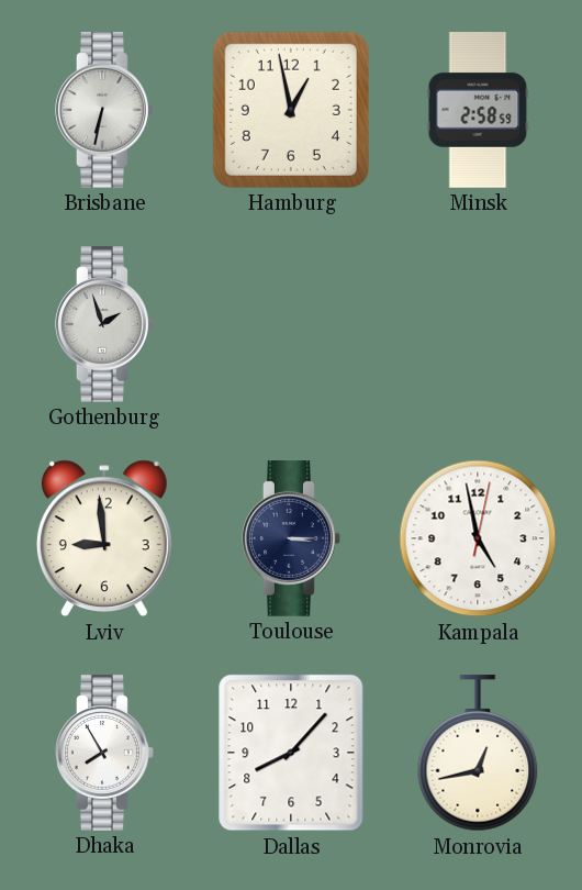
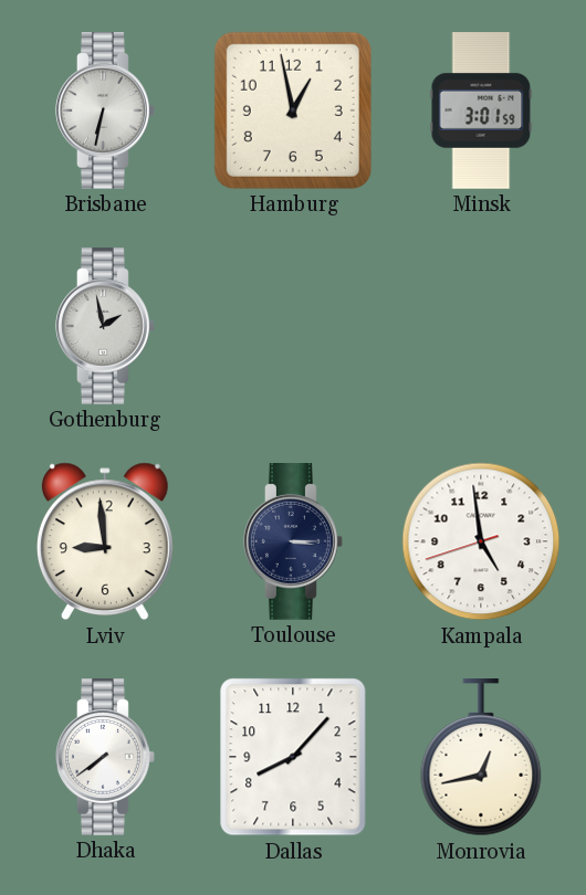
Minsk: 2:58 -> 3:01 (481, 112)
Gothenburg: 1:57 -> 1:58 (106, 327)
Kampala: 4:58:02 -> 4:58:42 (481, 541)
Dhaka: 7:55 -> 7:39 (106, 758)
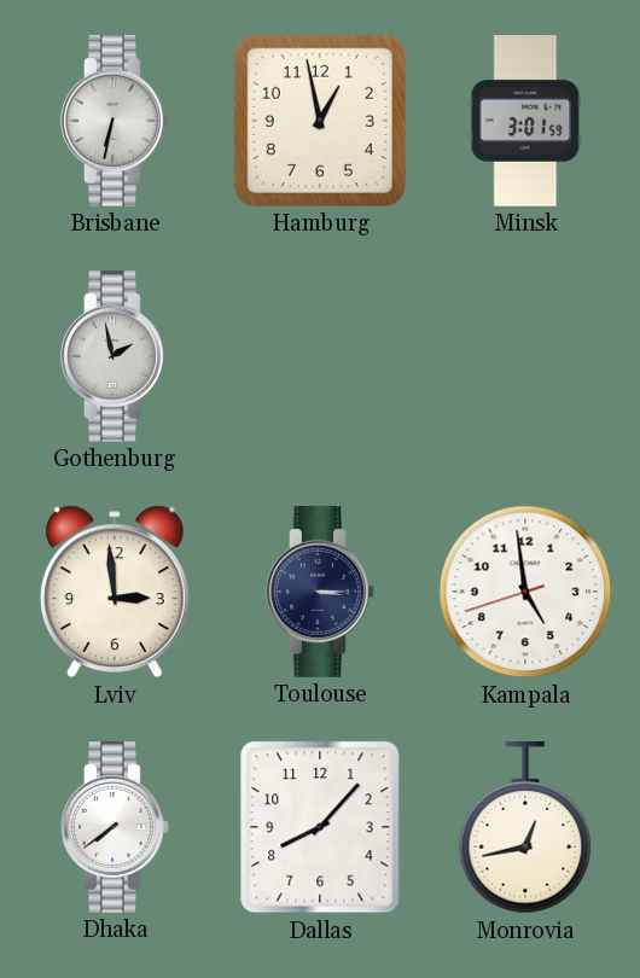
Lviv: 8:59 -> 2:59 (115, 592)
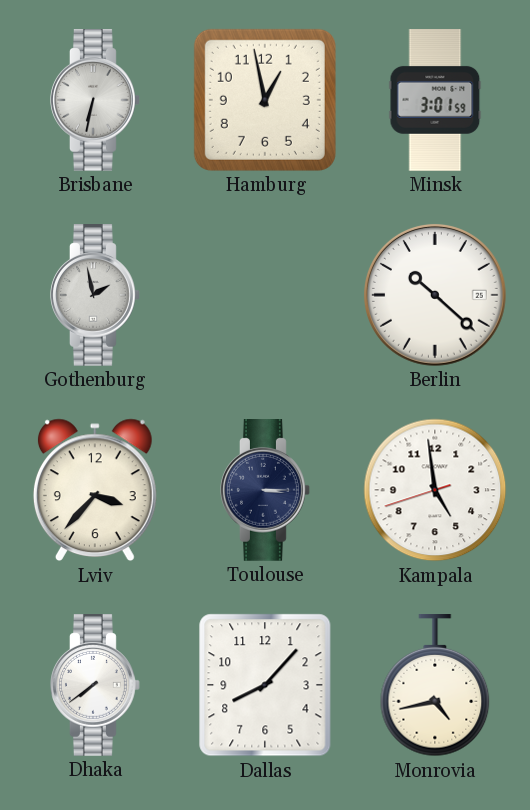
Berlin: none -> 10:22 (435, 295)
Lviv: 2:59 -> 3:37 (95, 490)
Monrovia: 12:43 -> 4:43 (435, 686)
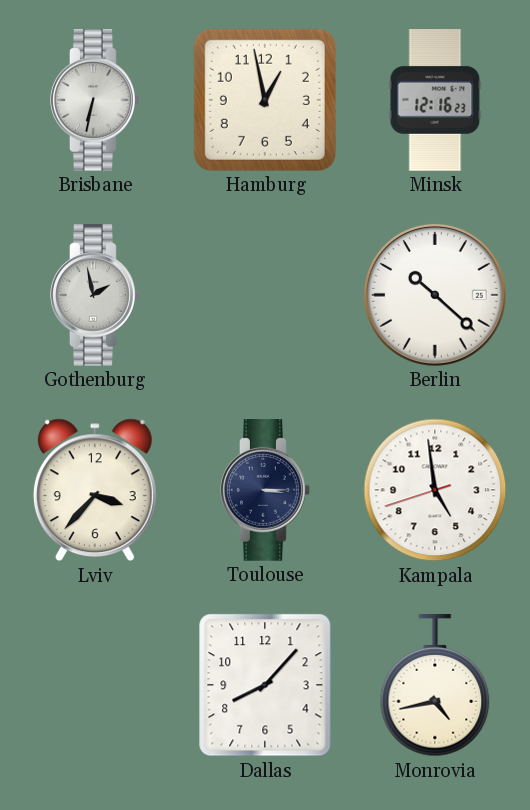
Minsk: 3:01 -> 12:16 (435, 101)
Dhaka: 7:39 -> none (96, 686)
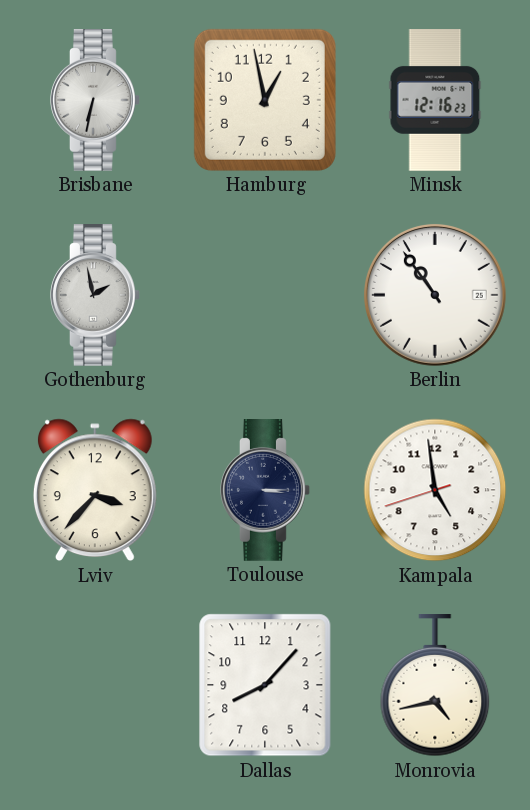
Berlin: 10:22 -> 10:54 (435, 295)
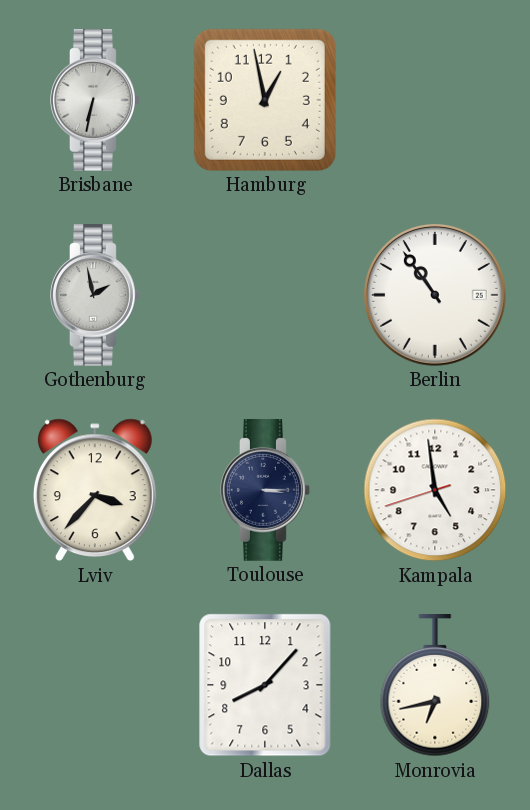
Minsk: 12:16 -> none (435, 101)
Monrovia: 4:43 -> 6:43 (435, 686)
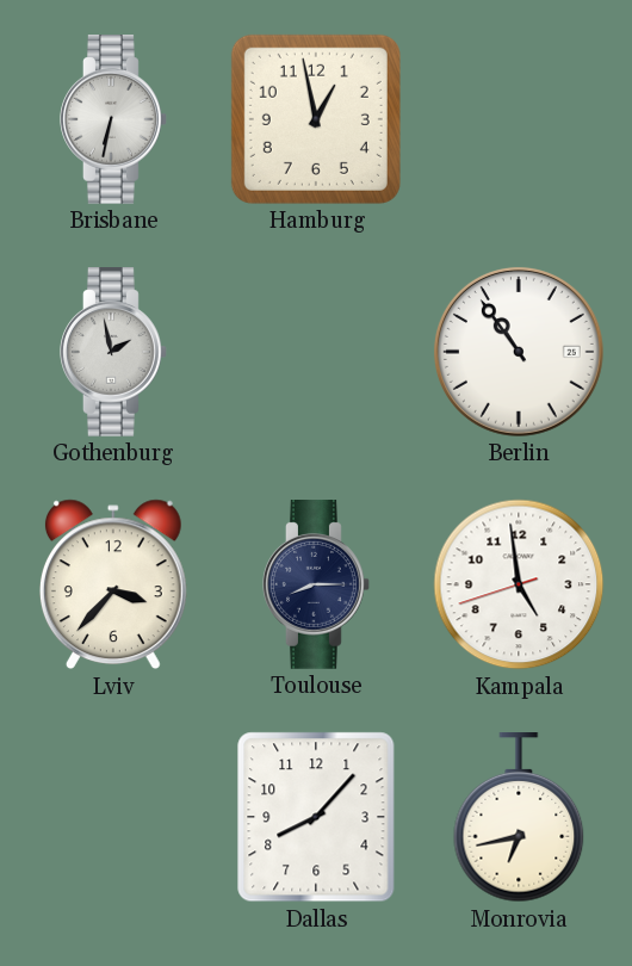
Toulouse: 3:15 -> 8:15 (317, 586)
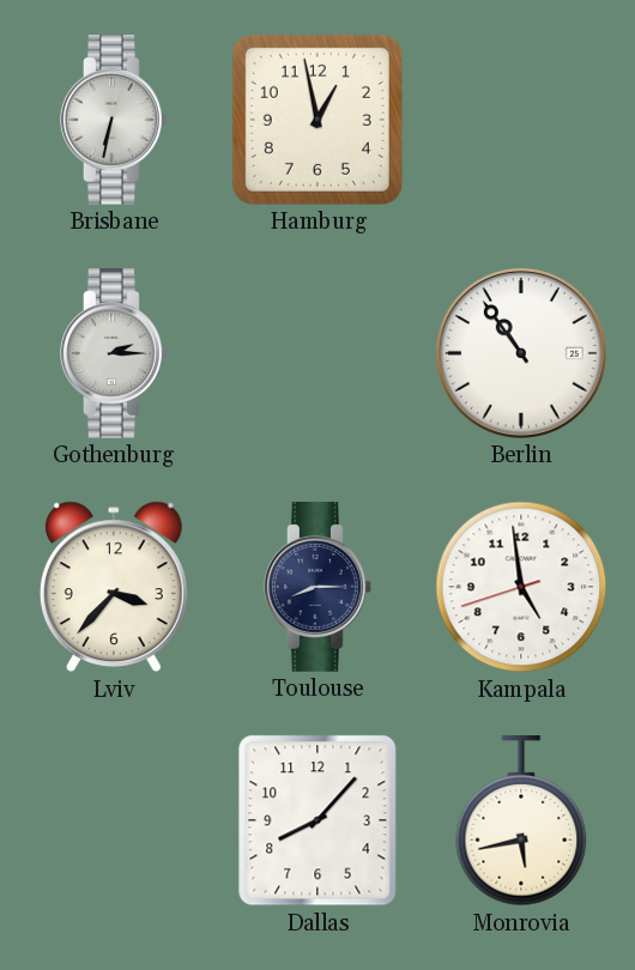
Gothenburg: 1:58 -> 2:15 (115, 354)
Monrovia: 6:43 -> 5:43 (521, 822)
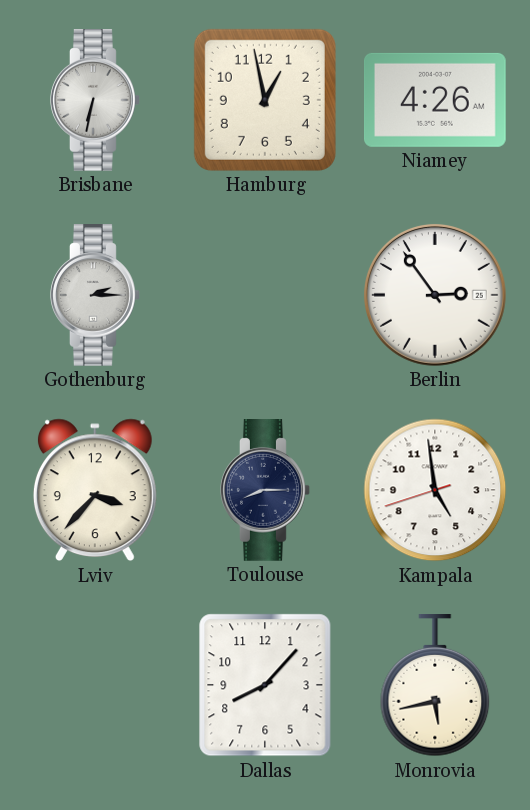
Niamey: none -> 4:26 (436, 100)
Berlin: 10:54 -> 2:54 (435, 295)
